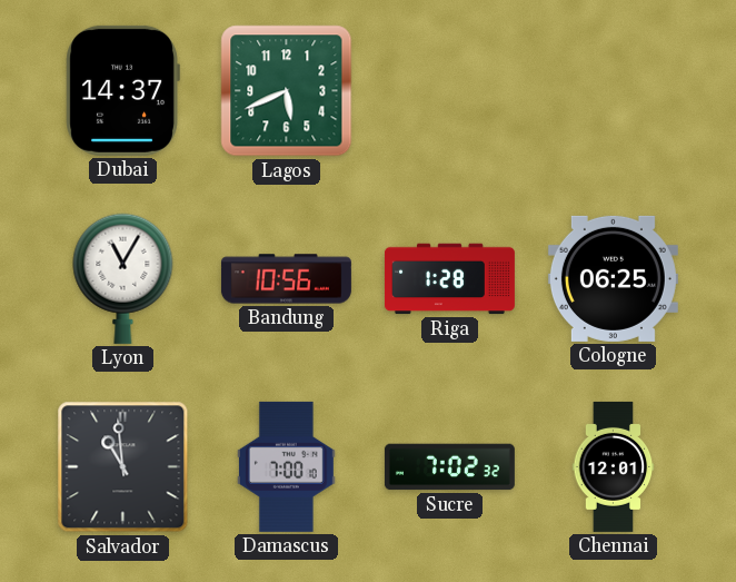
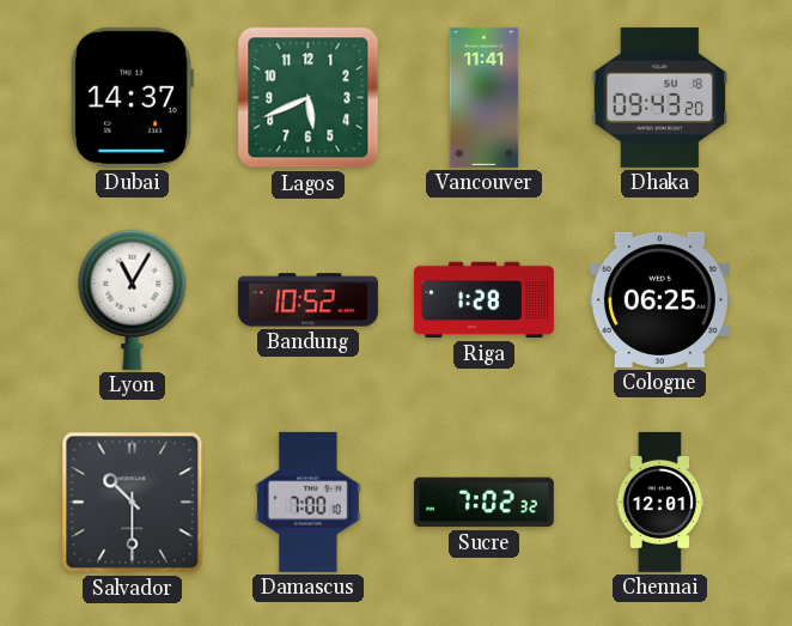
Vancouver: none -> 11:41 (485, 97)
Dhaka: none -> 09:43 (660, 97)
Bandung: 10:56 -> 10:52 (307, 300)
Salvador: 10:59 -> 10:30 (133, 503)
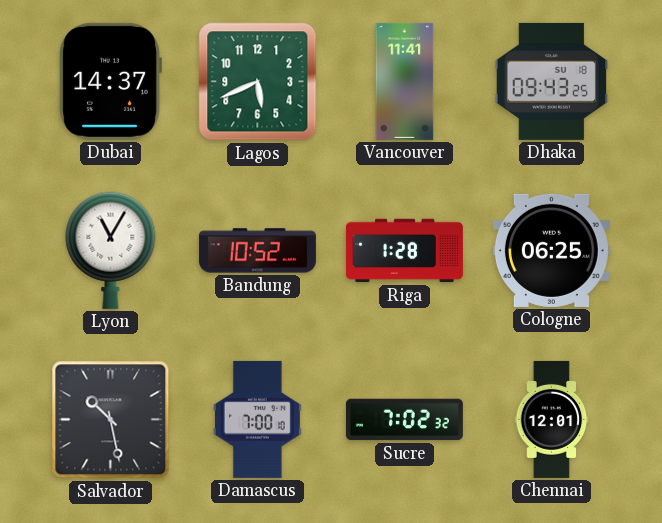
Dhaka: 09:43:20 -> 09:43:25 (552, 81)
Salvador: 10:30 -> 10:28 (111, 420)
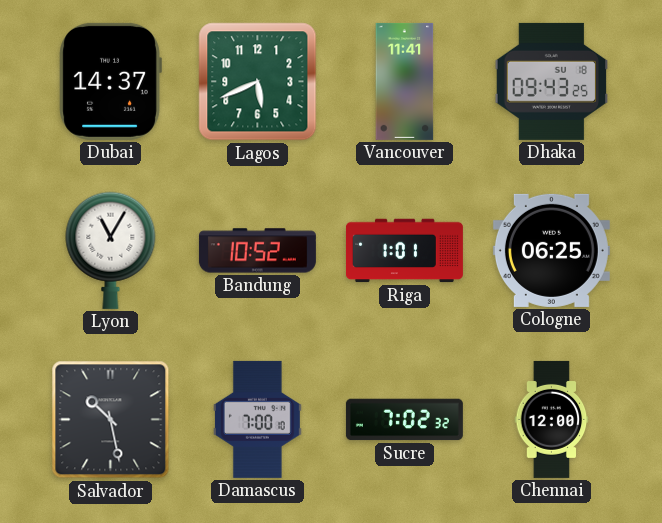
Riga: 1:28 -> 1:01 (404, 251)
Chennai: 12:01 -> 12:00 (552, 419)
